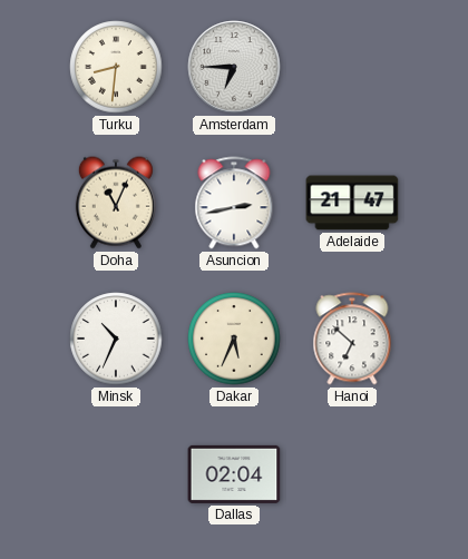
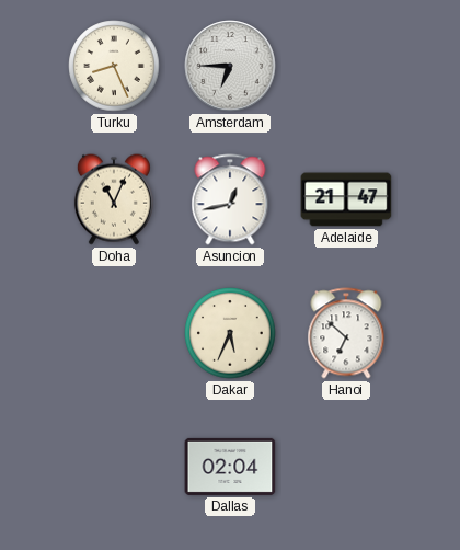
Turku: 8:31 -> 8:26 (114, 66)
Asuncion: 2:43 -> 12:43 (230, 199)
Minsk: 10:34 -> none (116, 339)
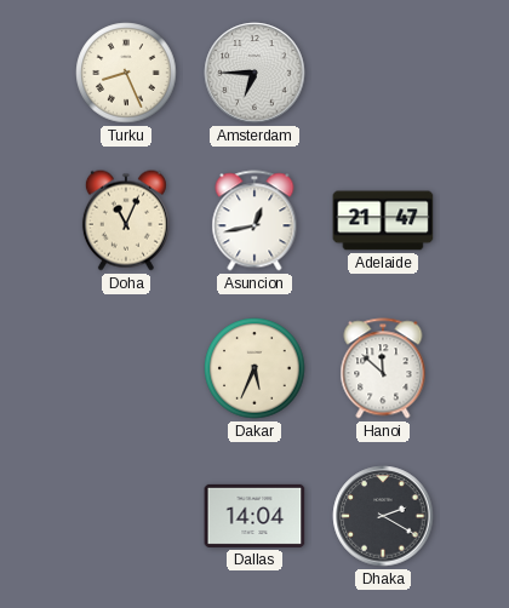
Hanoi: 6:52 -> 11:52 (383, 368)
Dallas: 02:04 -> 14:04 (254, 516)
Dhaka: none -> 2:20 (383, 516)
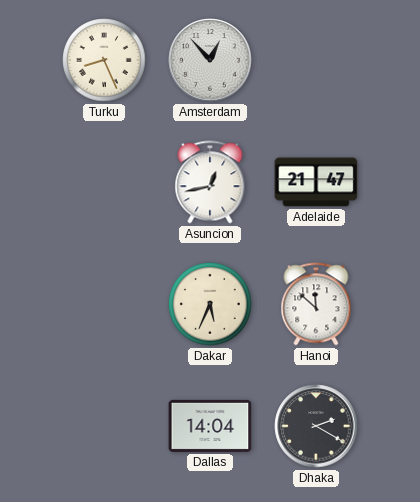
Amsterdam: 6:45 -> 12:53 (210, 60)
Doha: 11:04 -> none (126, 220)
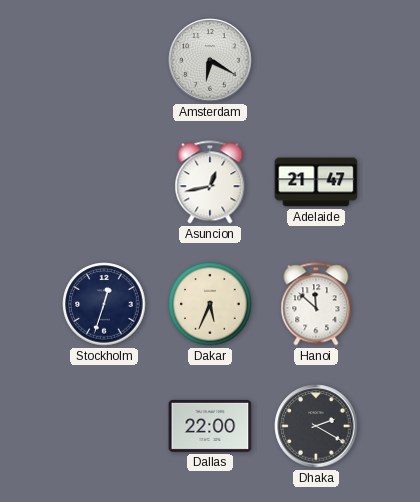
Turku: 8:26 -> none (104, 60)
Amsterdam: 12:53 -> 6:20 (210, 60)
Stockholm: none -> 12:33 (104, 304)
Dallas: 14:04 -> 22:00 (210, 426)
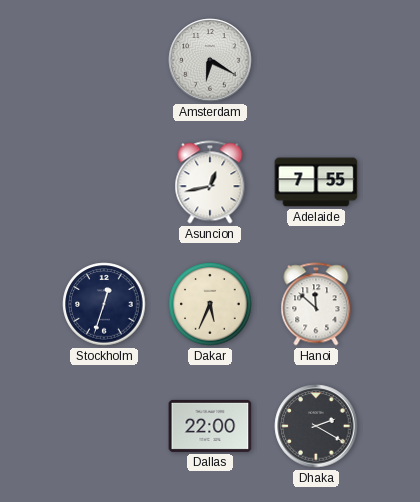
Adelaide: 21:47 -> 7:55 (316, 182)
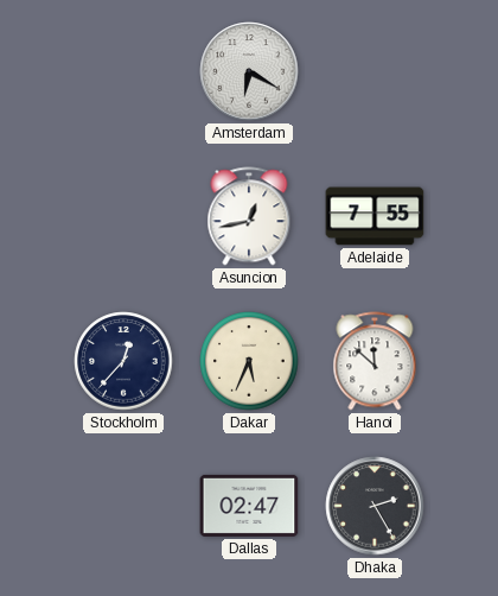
Stockholm: 12:33 -> 12:37 (123, 361)
Dallas: 22:00 -> 02:47 (249, 506)
Dhaka: 2:20 -> 2:25 (375, 506)
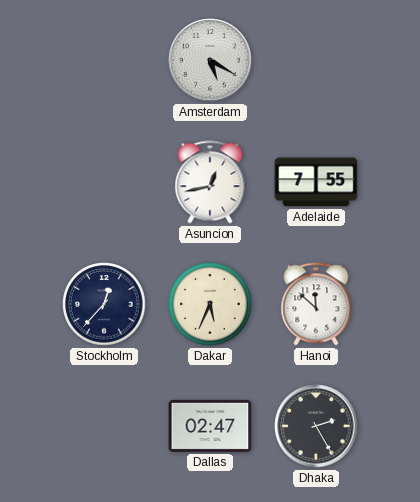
Amsterdam: 6:20 -> 5:20 (210, 60)
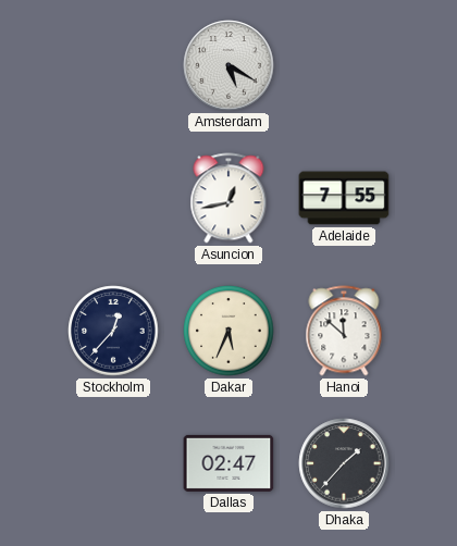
Dhaka: 2:25 -> 1:37 (344, 463)
